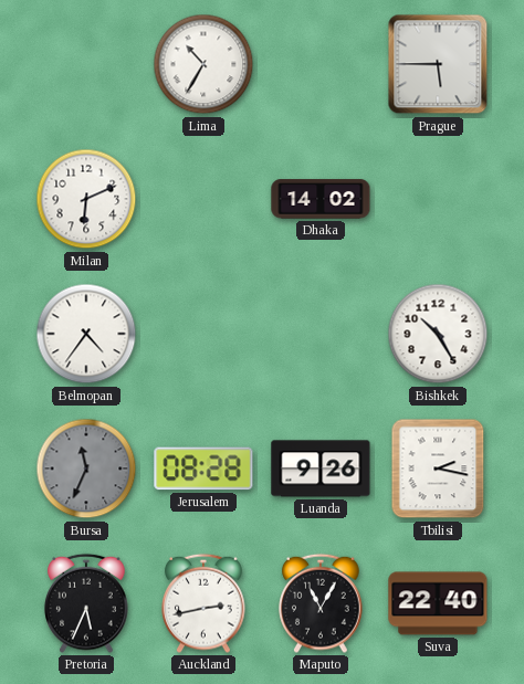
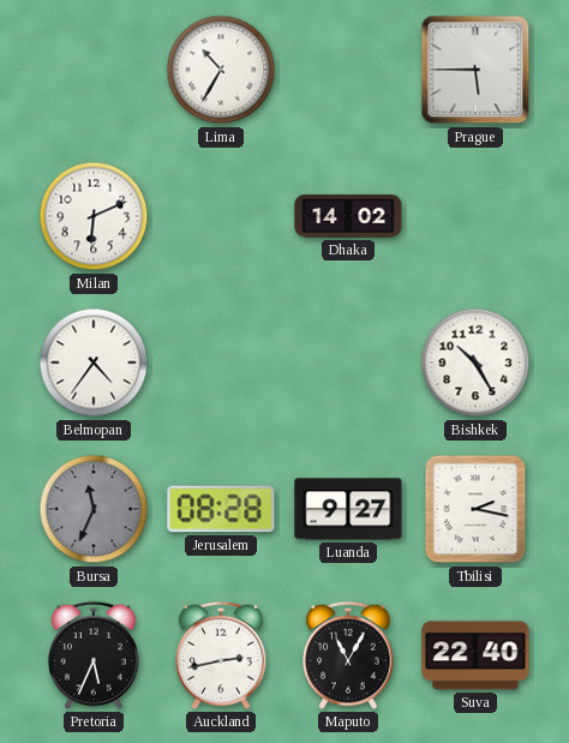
Luanda: 9:26 -> 9:27 (348, 509)
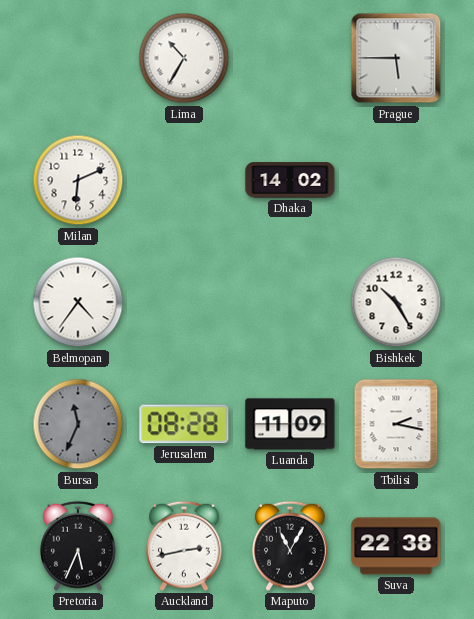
Luanda: 9:27 -> 11:09 (290, 424)
Suva: 22:40 -> 22:38 (396, 546)
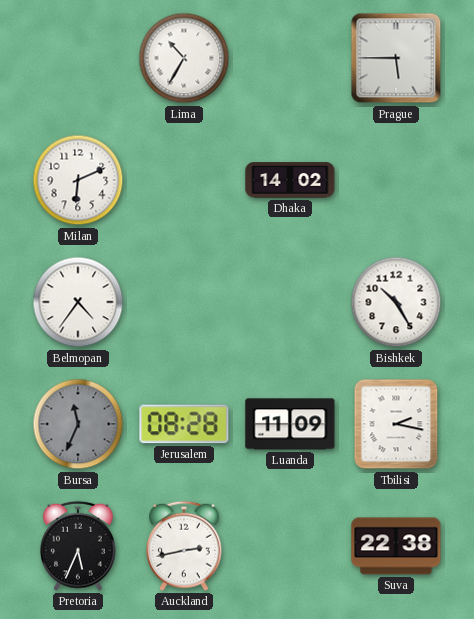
Maputo: 11:05 -> none (290, 546)
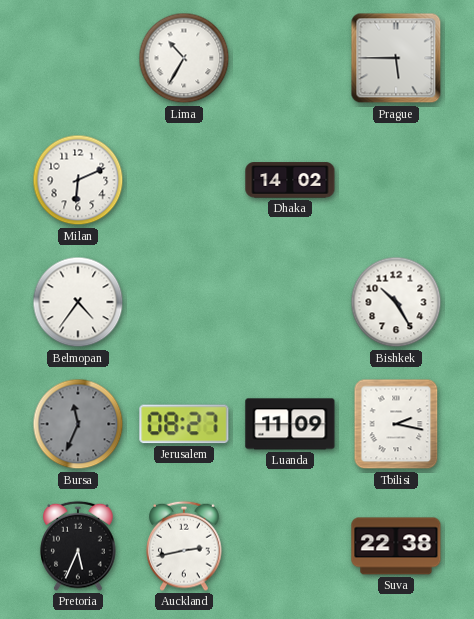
Jerusalem: 08:28 -> 08:27 (184, 424)
